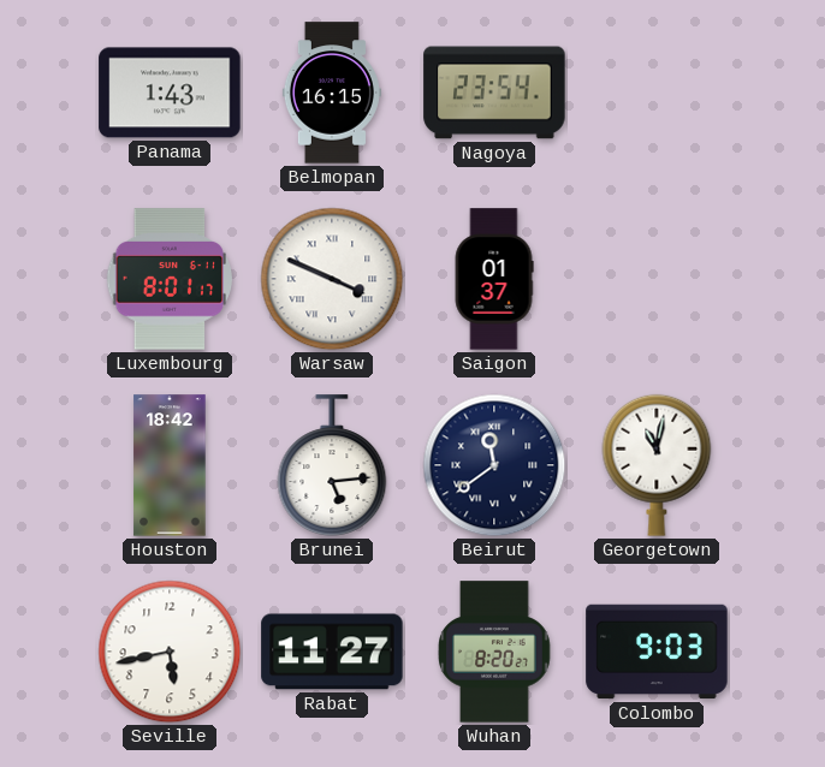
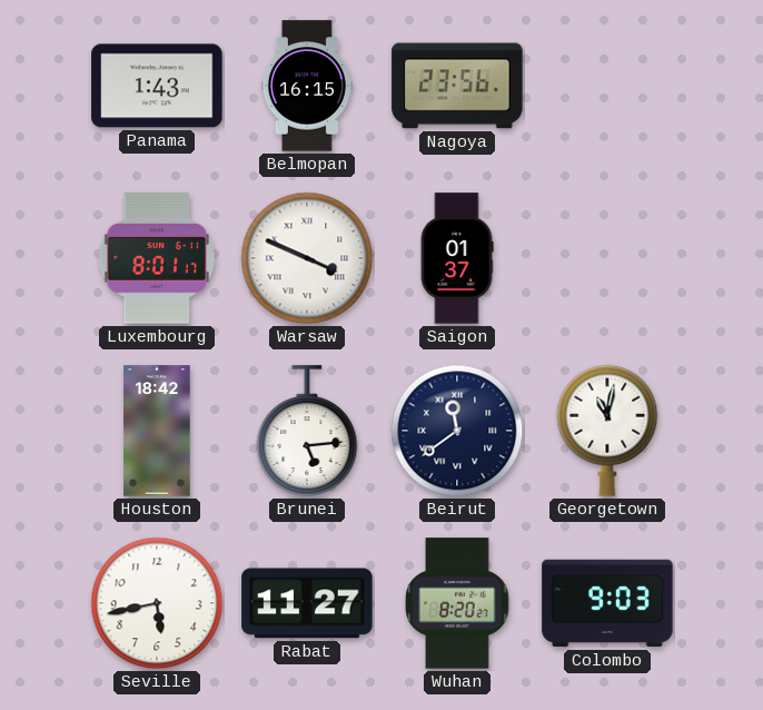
Nagoya: 23:54 -> 23:56 (457, 86)
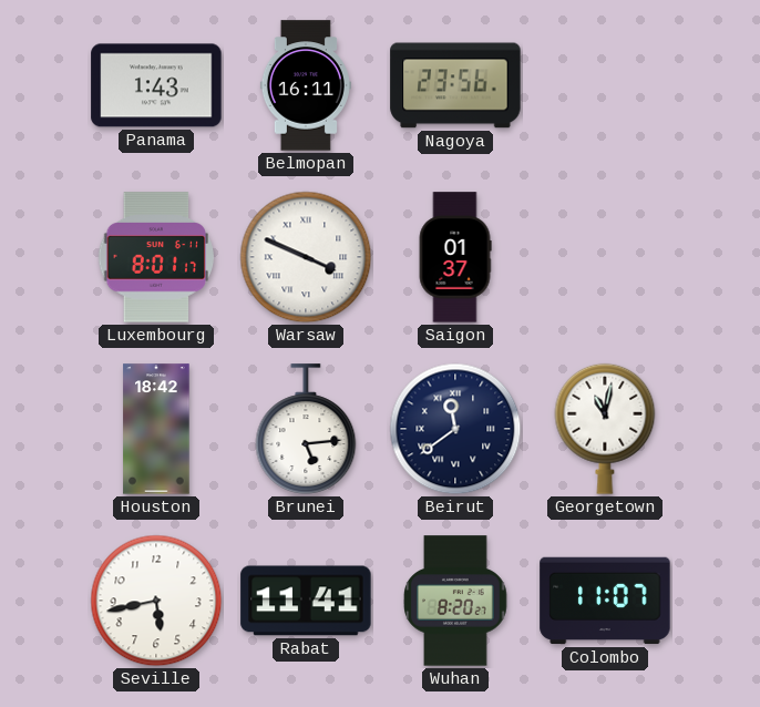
Belmopan: 16:15 -> 16:11 (306, 85)
Rabat: 11:27 -> 11:41 (306, 601)
Colombo: 9:03 -> 11:07 (605, 601)
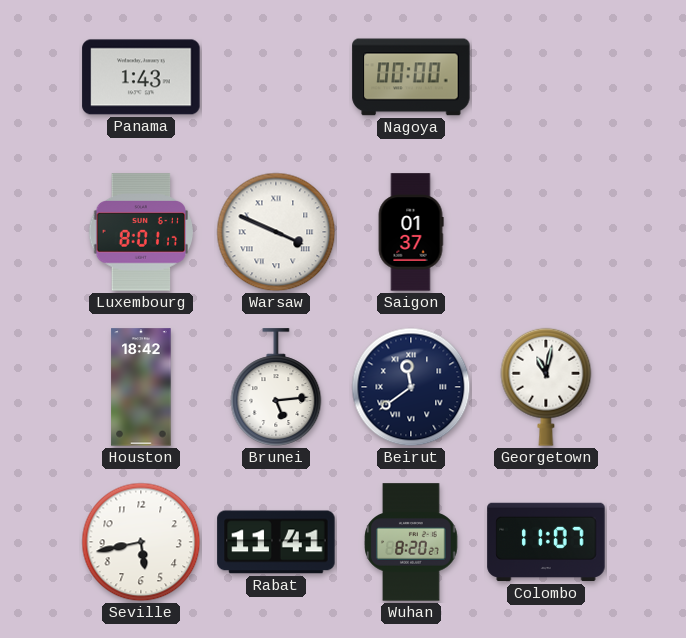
Belmopan: 16:11 -> none (306, 85)
Nagoya: 23:56 -> 00:00 (411, 77)
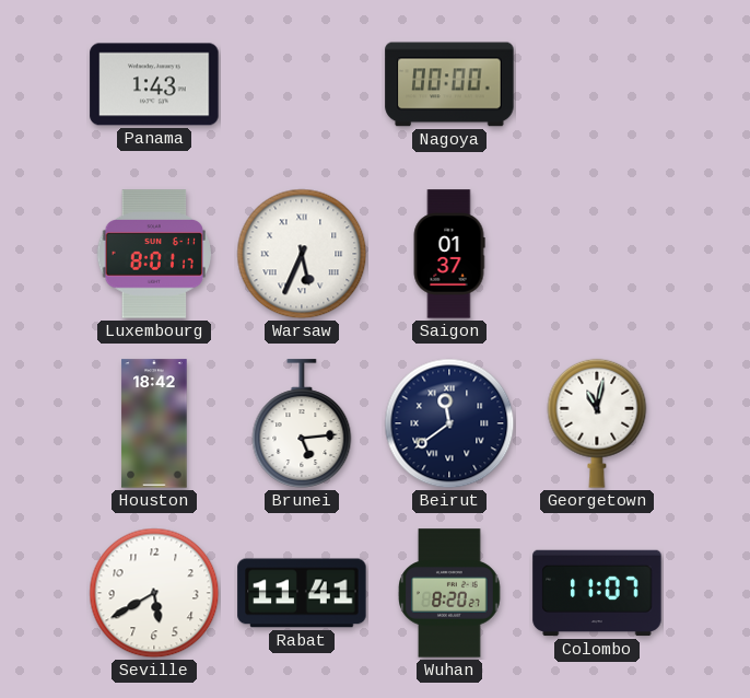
Warsaw: 3:49 -> 5:34 (302, 254)
Seville: 5:43 -> 5:40 (154, 593)
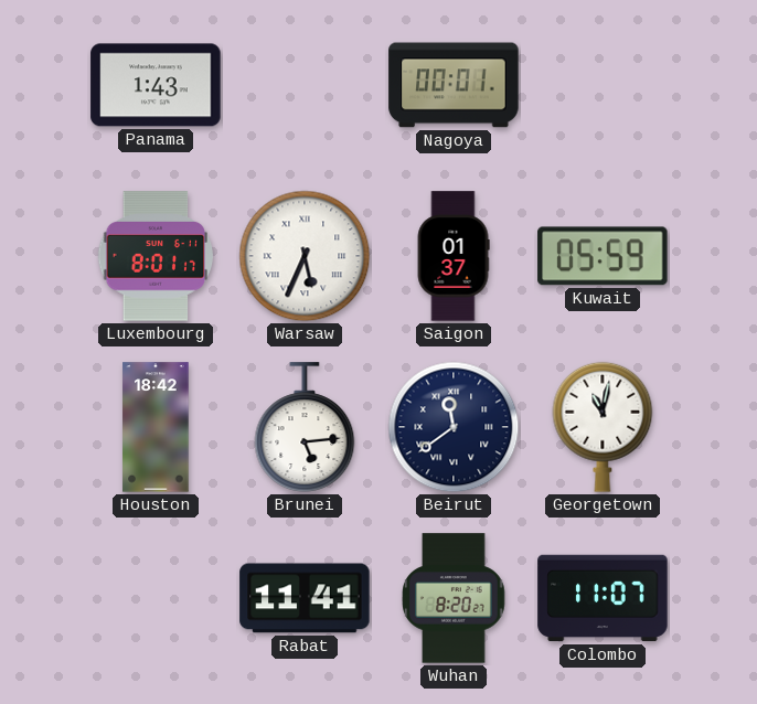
Nagoya: 00:00 -> 00:01 (454, 85)
Kuwait: none -> 05:59 (603, 256)
Seville: 5:40 -> none (154, 593)
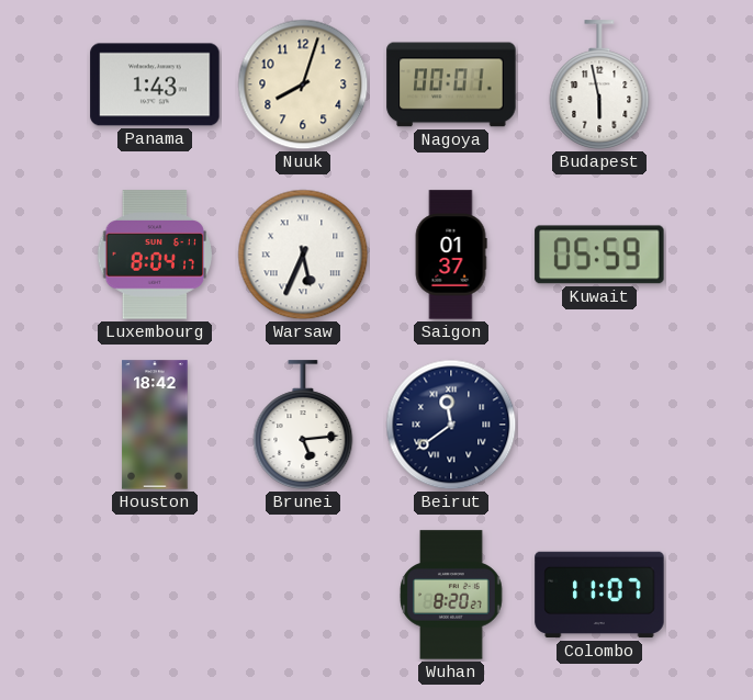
Nuuk: none -> 8:03 (303, 84)
Budapest: none -> 5:58 (599, 84)
Luxembourg: 8:01 -> 8:04 (155, 255)
Georgetown: 11:02 -> none (603, 427)
Rabat: 11:41 -> none (305, 598)
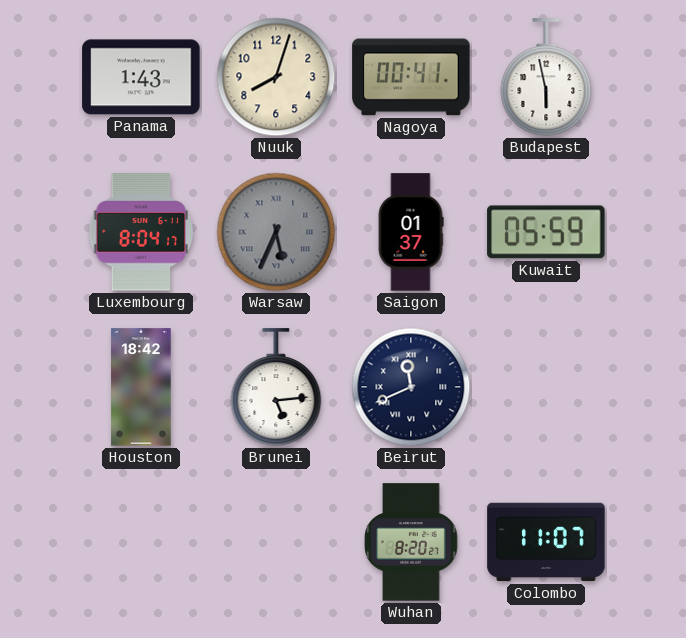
Nagoya: 00:01 -> 00:41 (411, 77)
Warsaw dial: white -> grey (276, 232)
Beirut: 11:39 -> 11:41 (411, 387)
